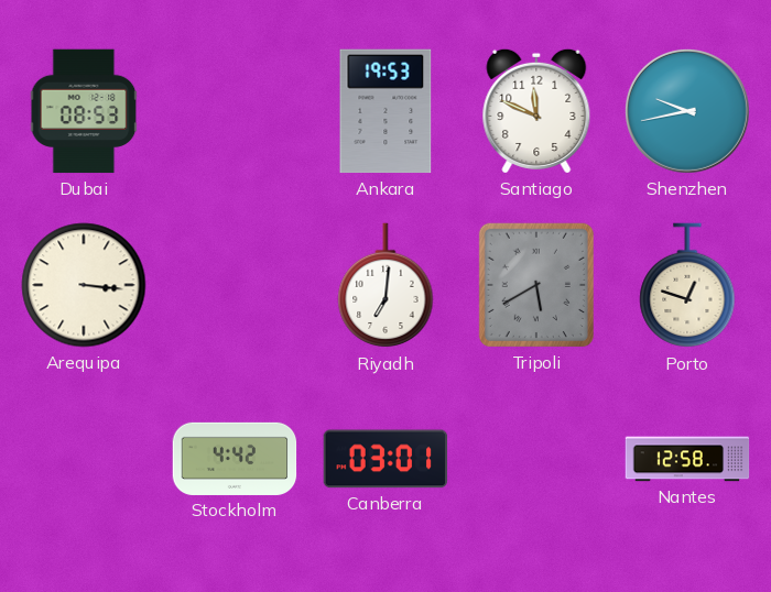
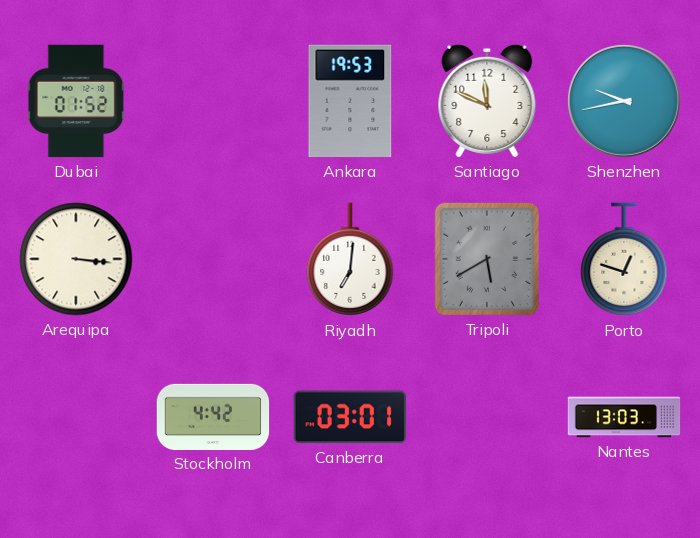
Dubai: 08:53 -> 01:52 (76, 101)
Nantes: 12:58 -> 13:03 (624, 417)
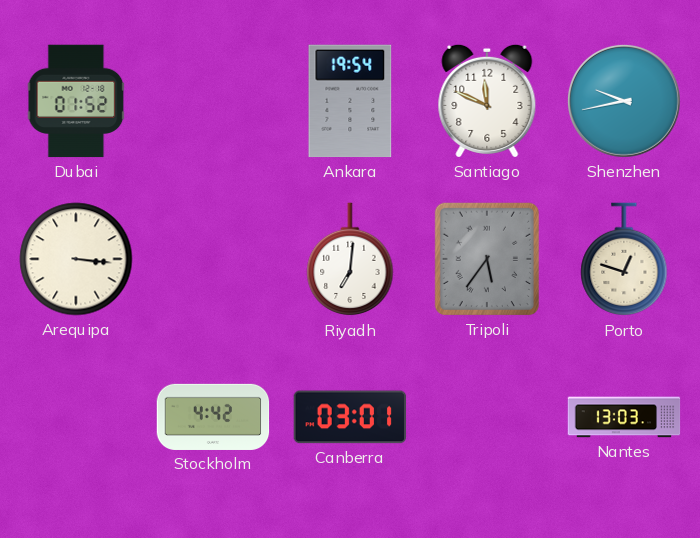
Ankara: 19:53 -> 19:54 (350, 101)
Tripoli: 5:40 -> 5:36 (487, 259)
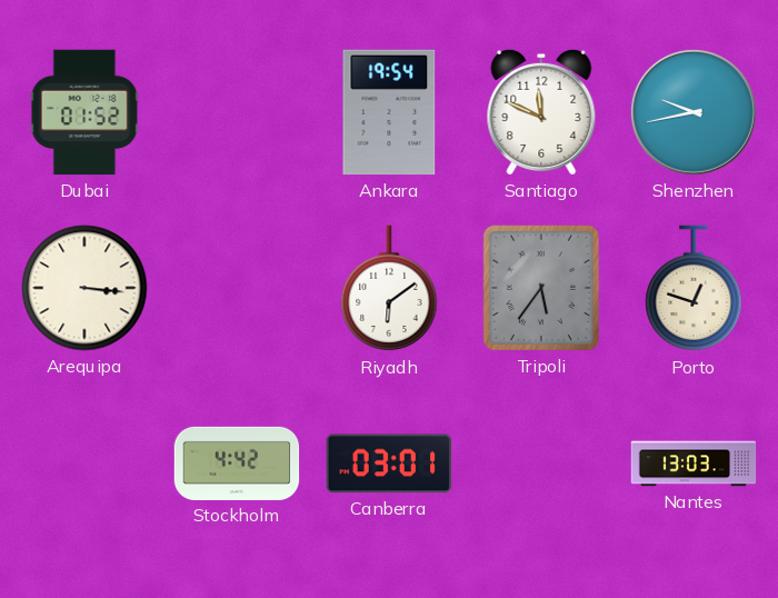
Riyadh: 7:01 -> 6:09 (389, 289)
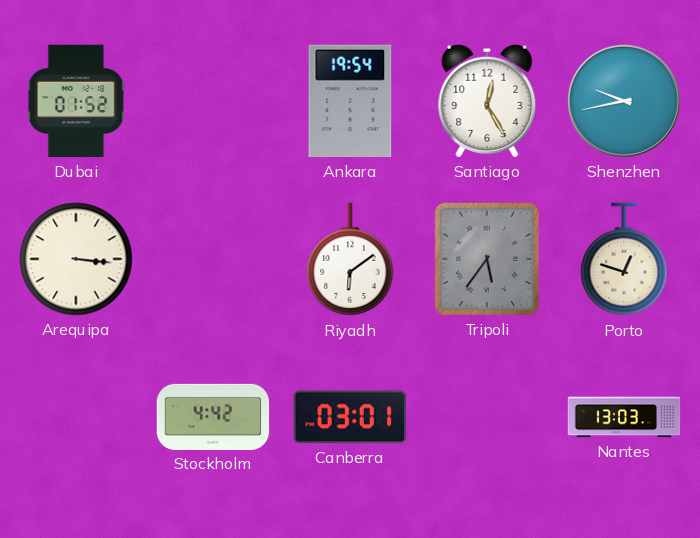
Santiago: 11:49 -> 12:25 (487, 101)
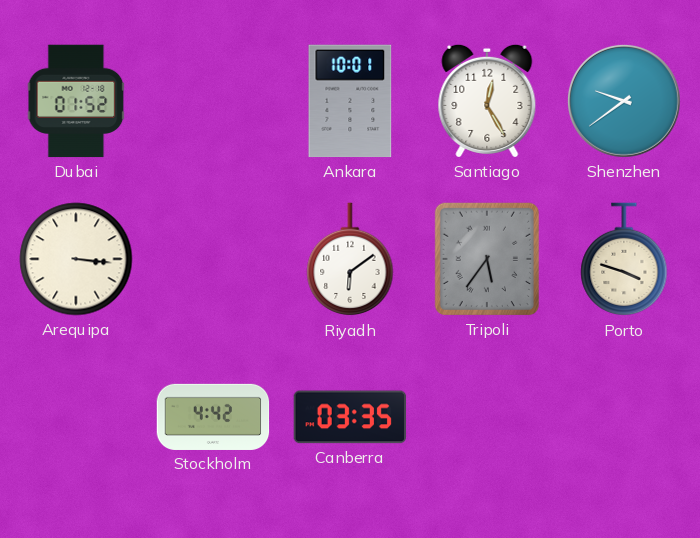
Ankara: 19:54 -> 10:01 (350, 101)
Shenzhen: 9:43 -> 9:39 (624, 101)
Porto: 12:48 -> 3:48 (624, 260)
Canberra: 03:01 -> 03:35 (350, 417)
Nantes: 13:03 -> none (624, 417)
